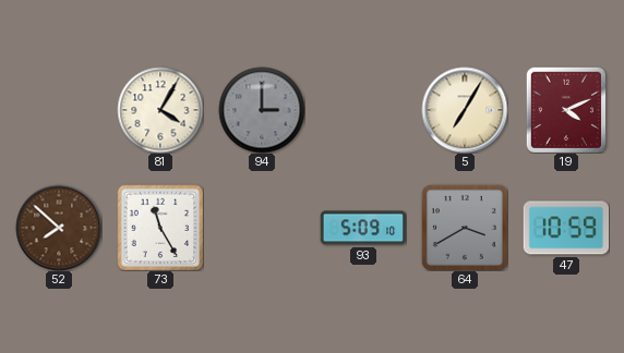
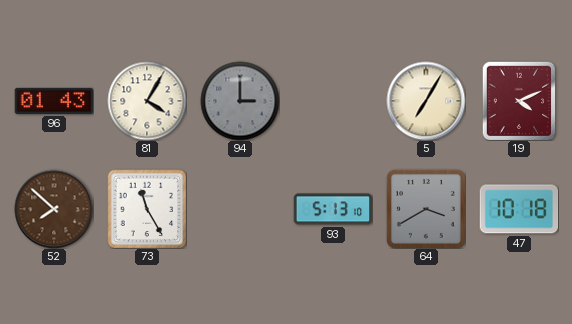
96: none -> 01:43 (54, 101)
93: 5:09 -> 5:13 (333, 209)
47: 10:59 -> 10:18 (519, 209)
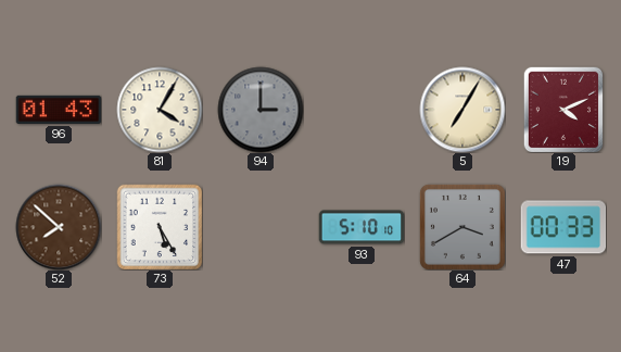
73: 11:25 -> 5:25 (160, 227)
93: 5:13 -> 5:10 (362, 227)
47: 10:18 -> 00:33 (563, 227)
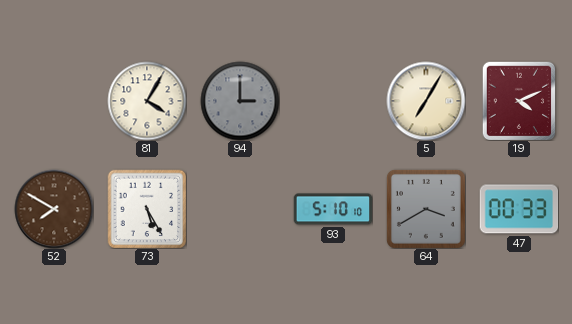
96: 01:43 -> none (59, 110)
52: 7:52 -> 7:50 (54, 209)
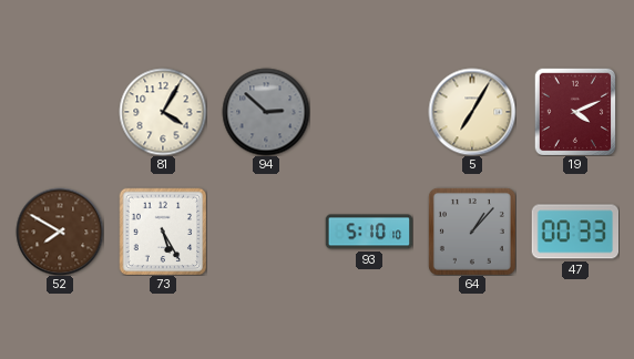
94: 3:00 -> 2:52 (266, 112)
64: 3:40 -> 1:07 (472, 232)
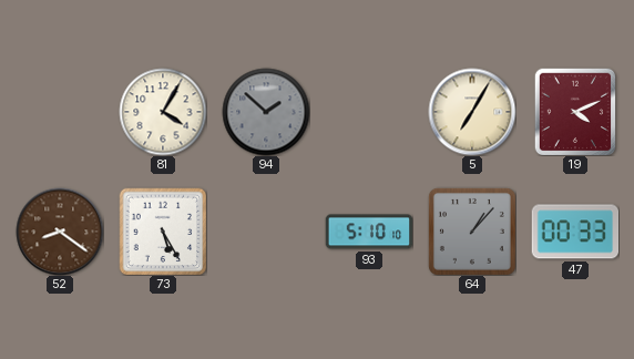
94: 2:52 -> 1:52 (266, 112)
52: 7:50 -> 8:21 (60, 232)
